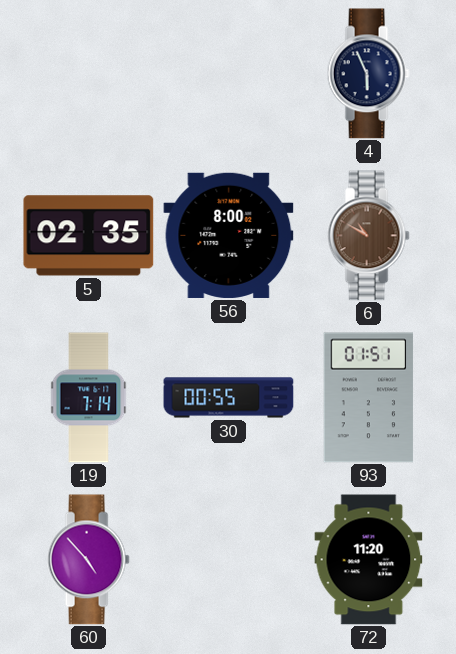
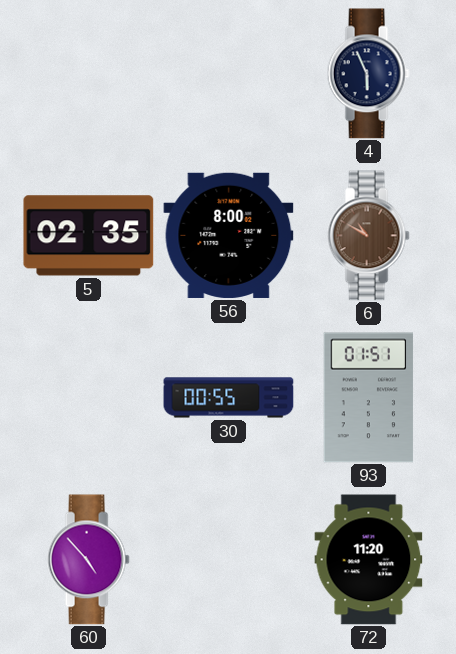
19: 7:14 -> none (89, 398)
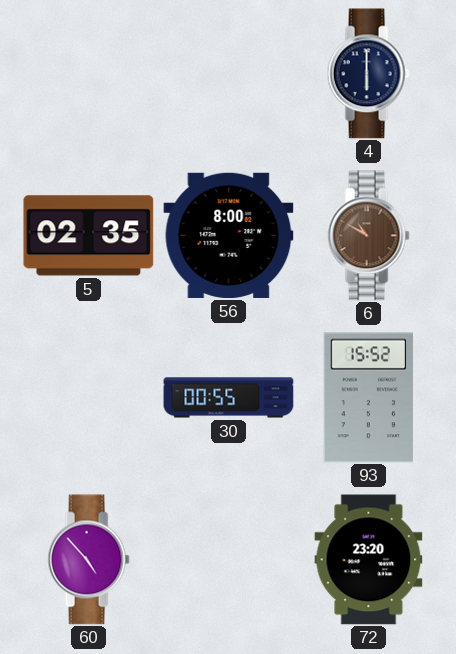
4: 5:56 -> 6:00 (368, 74)
93: 01:51 -> 15:52 (369, 398)
72: 11:20 -> 23:20 (369, 560)
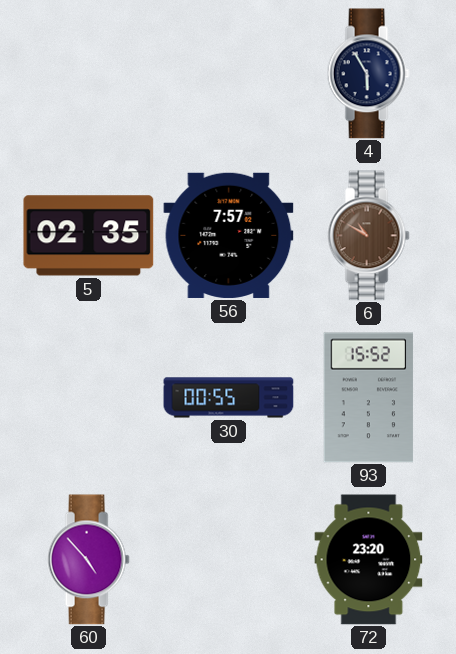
4: 6:00 -> 5:55 (368, 74)
56: 8:00 -> 7:57 (229, 235)
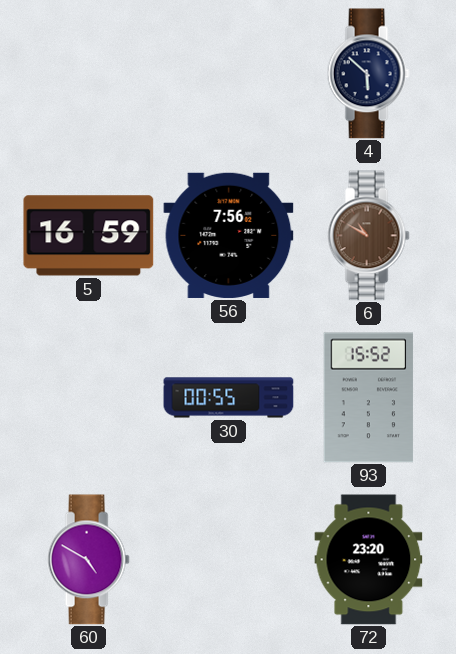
4: 5:55 -> 5:52 (368, 74)
5: 02:35 -> 16:59 (89, 236)
56: 7:57 -> 7:56 (229, 235)
60: 4:53 -> 4:50 (88, 560)
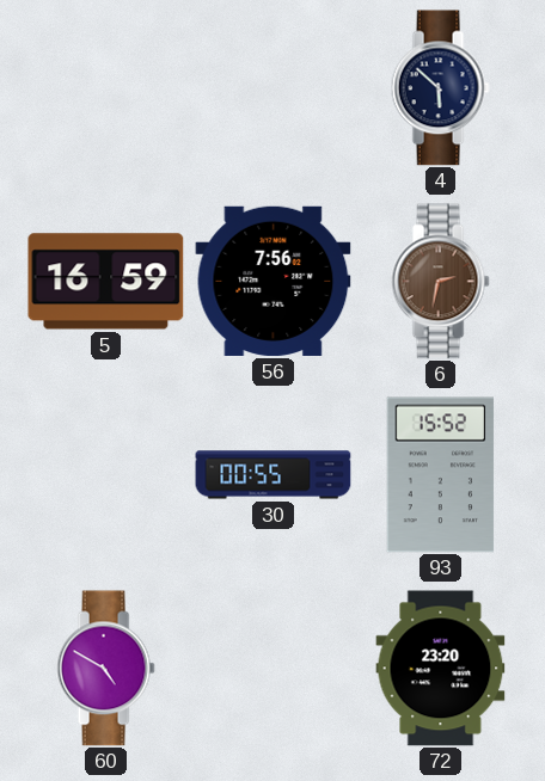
6: 10:50 -> 2:32 (440, 282)
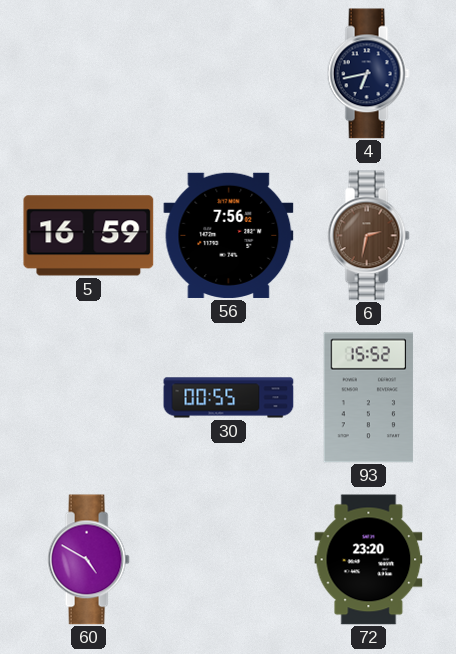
4: 5:52 -> 6:43 (368, 74)
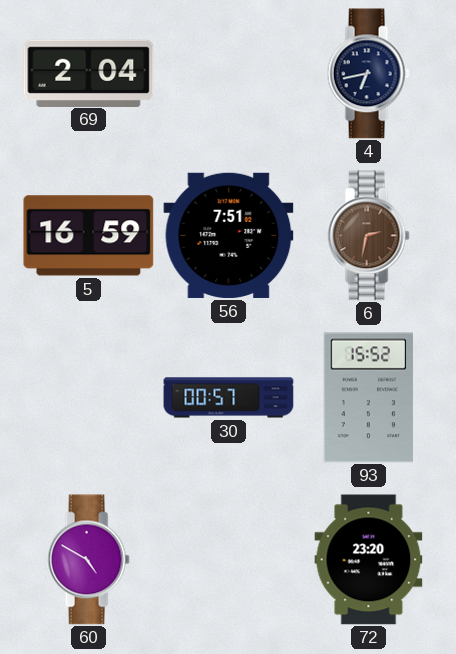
69: none -> 2:04 (89, 73)
56: 7:56 -> 7:51 (229, 235)
30: 00:55 -> 00:57 (229, 398)
